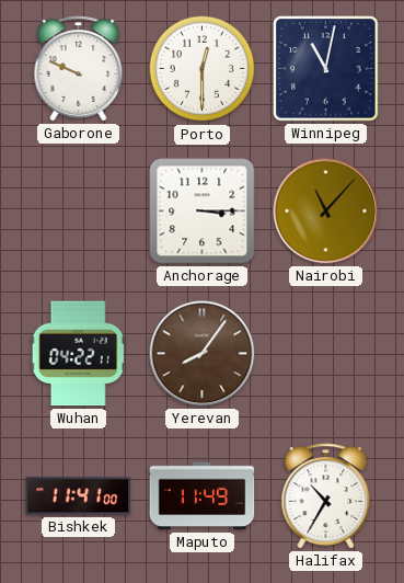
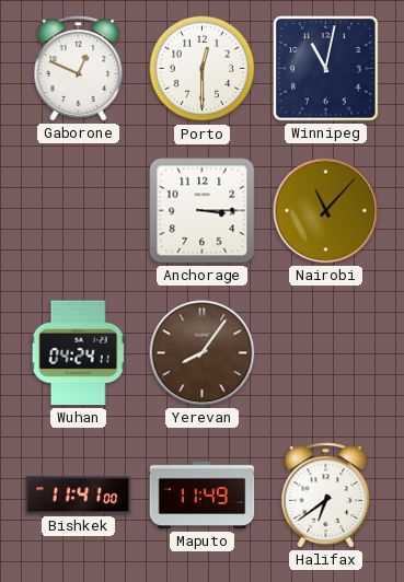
Gaborone: 9:49 -> 12:49 (79, 69)
Wuhan: 04:22 -> 04:24 (78, 353)
Halifax: 10:35 -> 6:39 (326, 496)
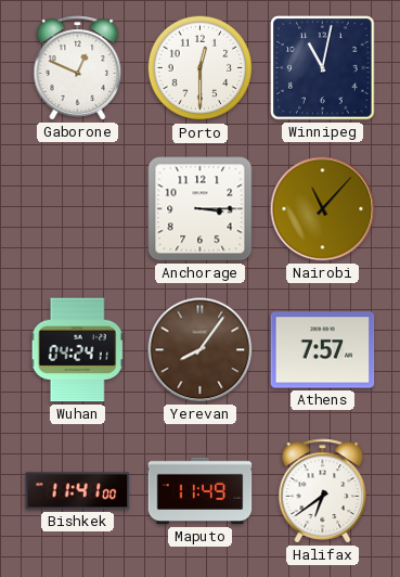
Athens: none -> 7:57 (323, 350)
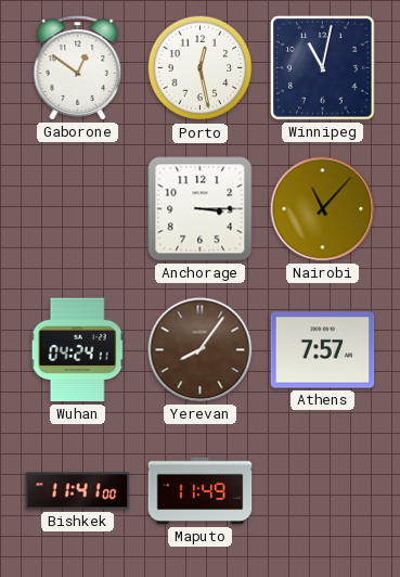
Gaborone: 12:49 -> 12:51 (78, 68)
Porto: 12:30 -> 12:28 (201, 68)
Halifax: 6:39 -> none (323, 491)
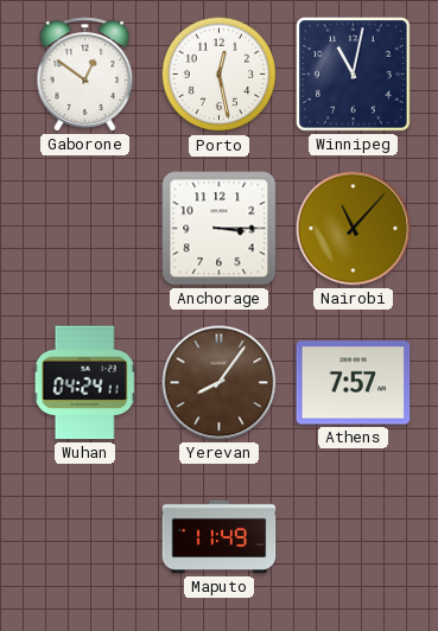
Bishkek: 11:41 -> none (78, 491)
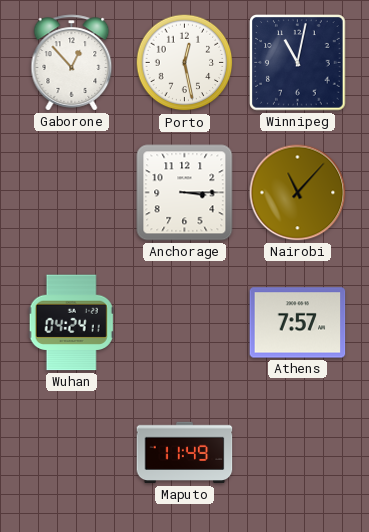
Gaborone: 12:51 -> 12:53 (72, 63)
Yerevan: 8:06 -> none (220, 383)
